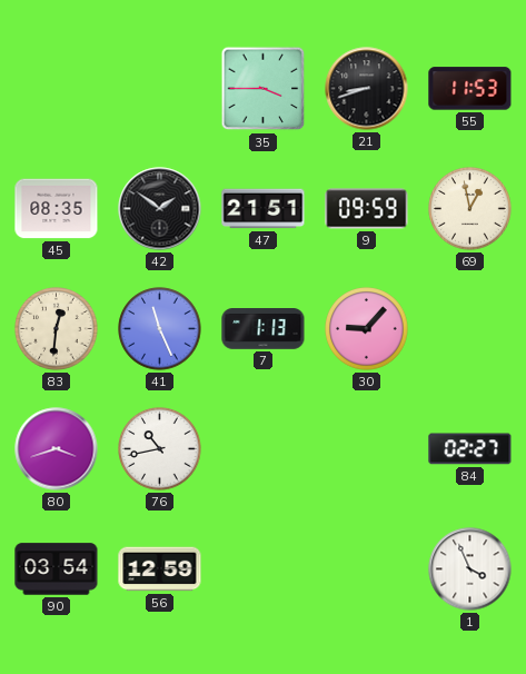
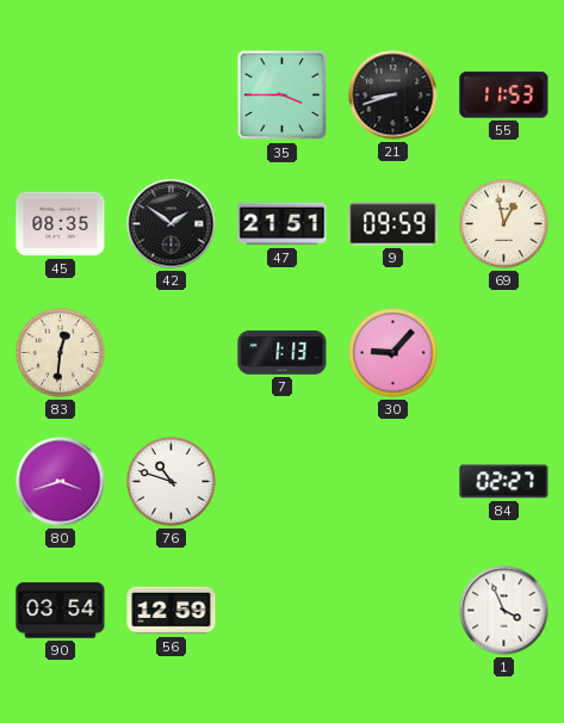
41: 11:26 -> none (160, 329)
76: 10:43 -> 10:48 (172, 482)
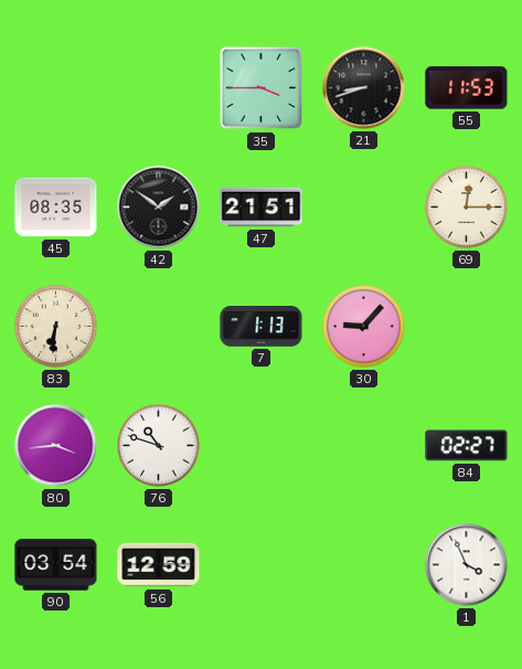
9: 09:59 -> none (393, 224)
69: 12:58 -> 12:15 (467, 208)
83: 12:31 -> 6:31 (56, 327)
80: 3:42 -> 3:44 (56, 446)
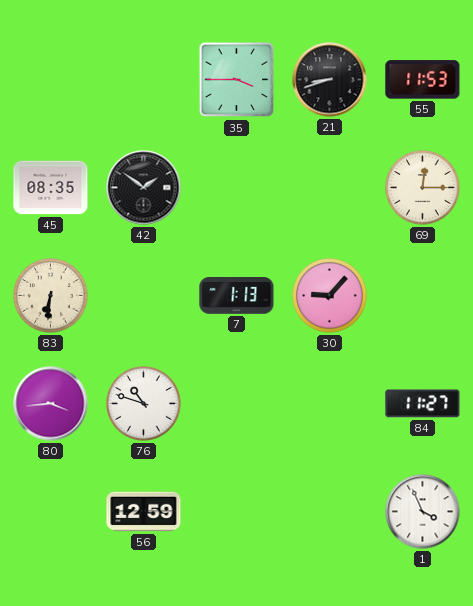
47: 21:51 -> none (262, 208)
84: 02:27 -> 11:27 (423, 404)
90: 03:54 -> none (56, 565)
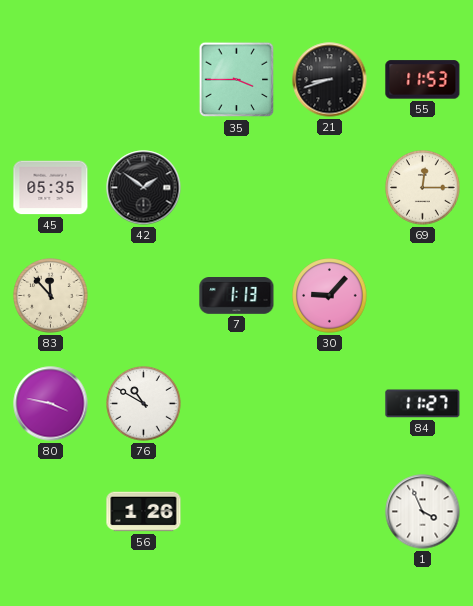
45: 08:35 -> 05:35 (51, 188)
83: 6:31 -> 11:53 (51, 296)
80: 3:44 -> 3:47 (51, 404)
76: 10:48 -> 10:50 (144, 404)
56: 12:59 -> 1:26 (144, 512)
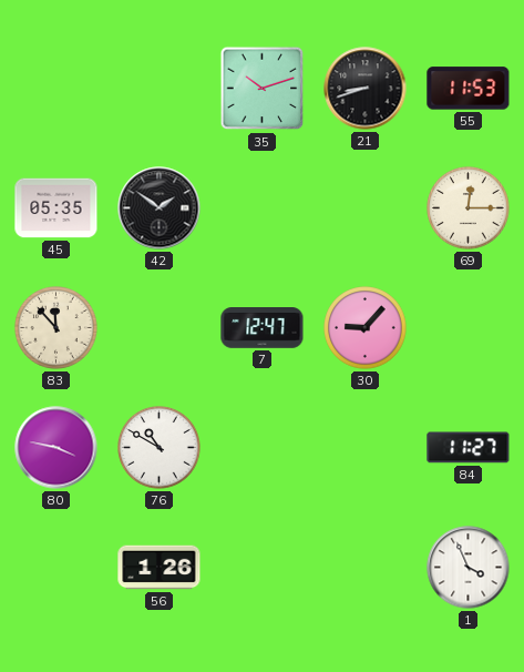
35: 3:45 -> 10:12 (263, 89)
7: 1:13 -> 12:47 (263, 328)
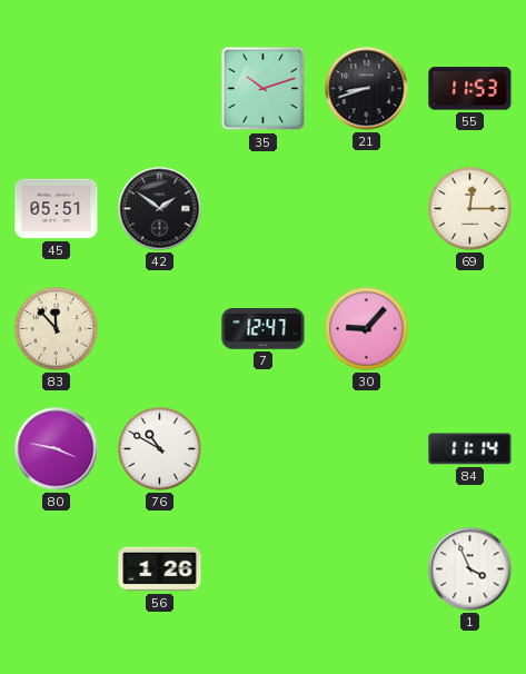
45: 05:35 -> 05:51 (57, 209)
84: 11:27 -> 11:14 (470, 449)
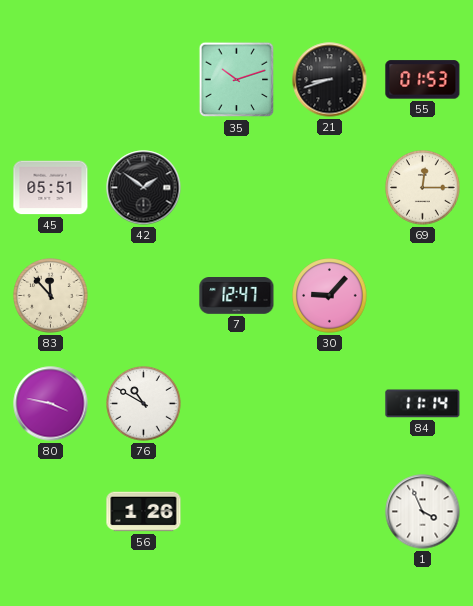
55: 11:53 -> 01:53 (423, 80)
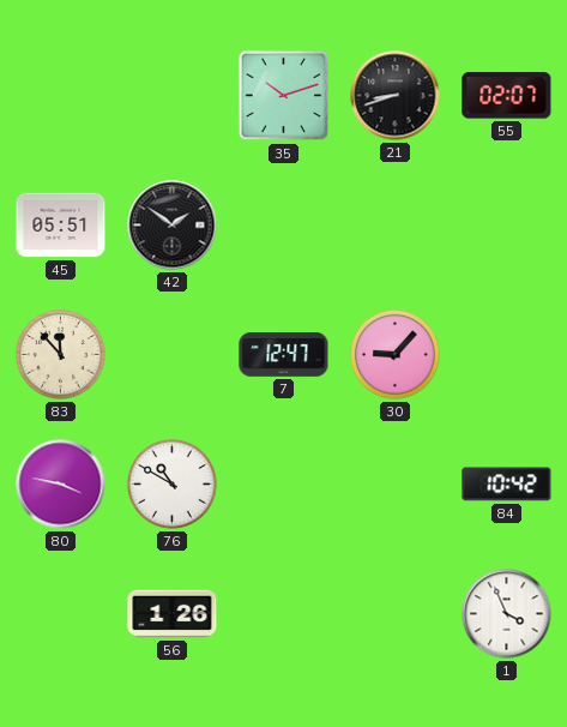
55: 01:53 -> 02:07 (507, 96)
69: 12:15 -> none (423, 188)
84: 11:14 -> 10:42 (507, 485)
